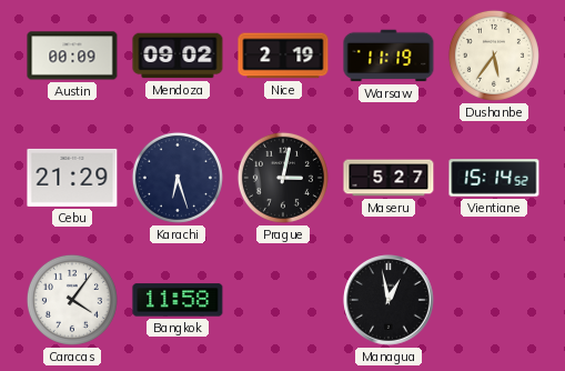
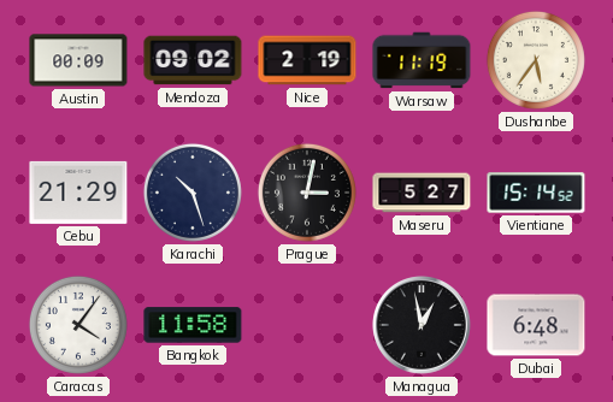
Karachi: 6:27 -> 10:27 (193, 193)
Dubai: none -> 6:48 (536, 325)
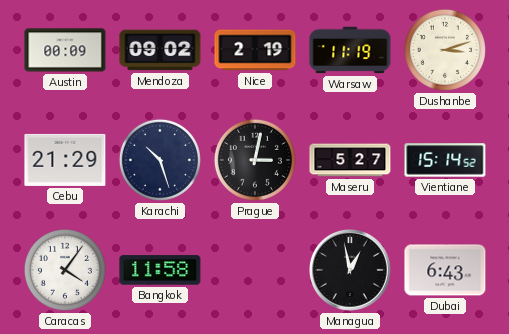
Dushanbe: 5:36 -> 3:12 (445, 50)
Dubai: 6:48 -> 6:43 (445, 270)
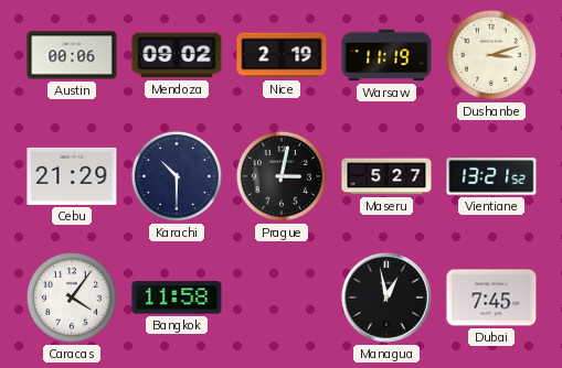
Austin: 00:09 -> 00:06 (72, 55)
Karachi: 10:27 -> 10:30 (177, 176)
Vientiane: 15:14 -> 13:21 (491, 176)
Dubai: 6:43 -> 7:45 (491, 297)
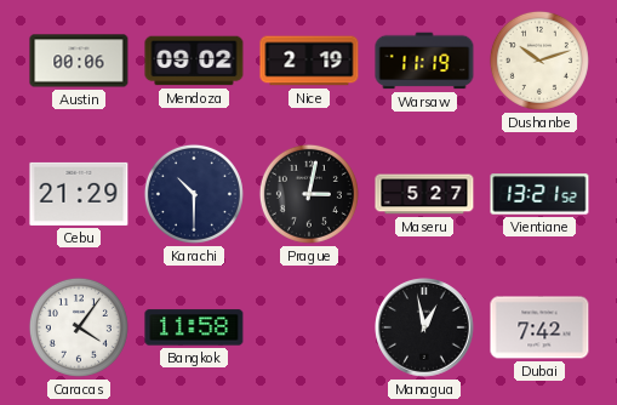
Dushanbe: 3:12 -> 10:12 (539, 61)
Dubai: 7:45 -> 7:42 (539, 327)
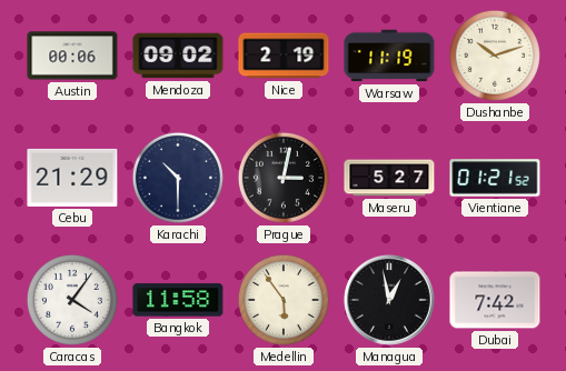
Vientiane: 13:21 -> 01:21 (495, 178)
Medellin: none -> 5:54 (284, 300)
